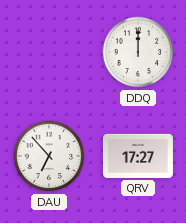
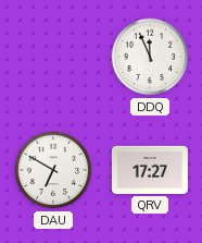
DDQ: 12:00 -> 11:56 (150, 57)
DAU: 6:53 -> 6:50 (53, 170)
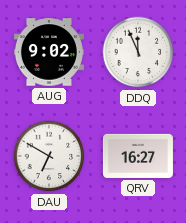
AUG: none -> 9:02 (49, 52)
QRV: 17:27 -> 16:27 (138, 156)
